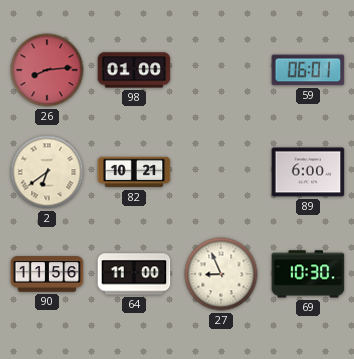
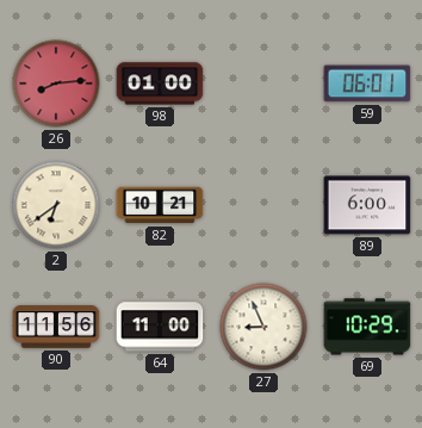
69: 10:30 -> 10:29 (367, 327)
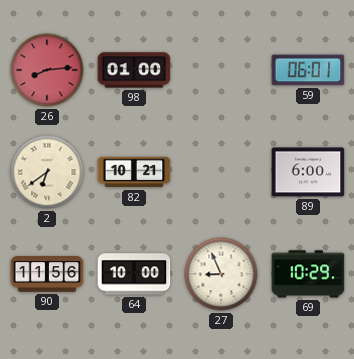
64: 11:00 -> 10:00 (134, 274)
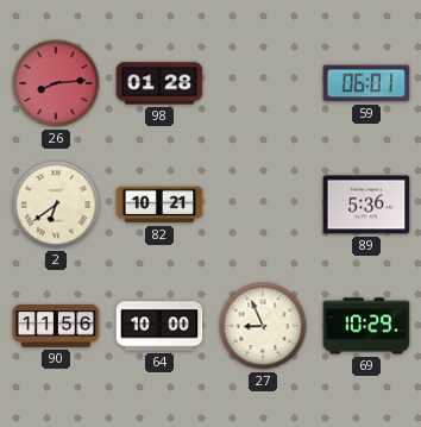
98: 01:00 -> 01:28 (159, 83)
89: 6:00 -> 5:36 (366, 205)
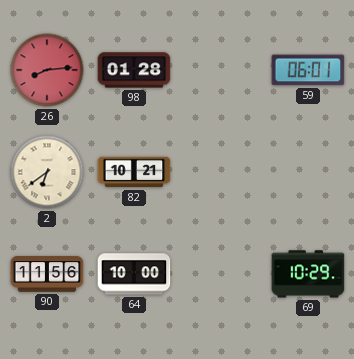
89: 5:36 -> none (366, 205)
27: 8:56 -> none (263, 326)
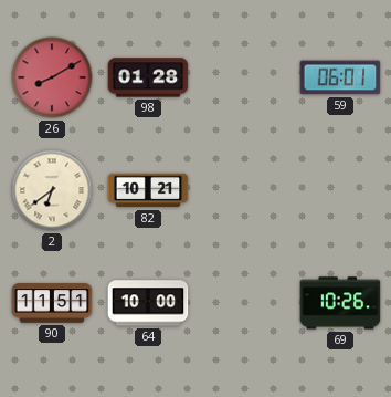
26: 8:14 -> 8:10 (52, 77)
90: 11:56 -> 11:51 (52, 303)
69: 10:29 -> 10:26 (340, 303)
